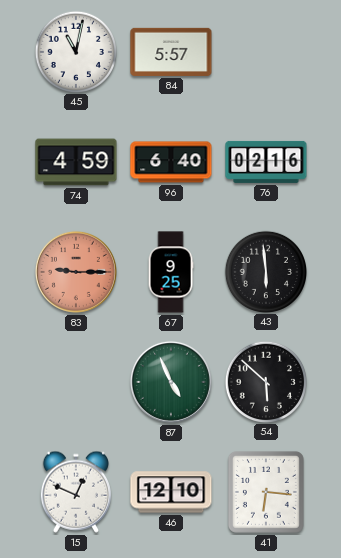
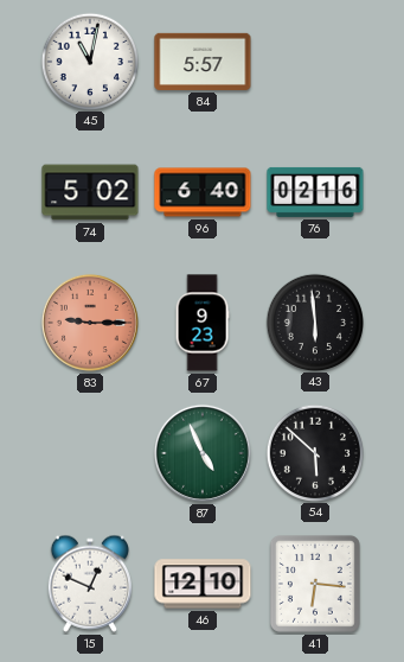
74: 4:59 -> 5:02 (90, 192)
67: 9:25 -> 9:23 (203, 323)
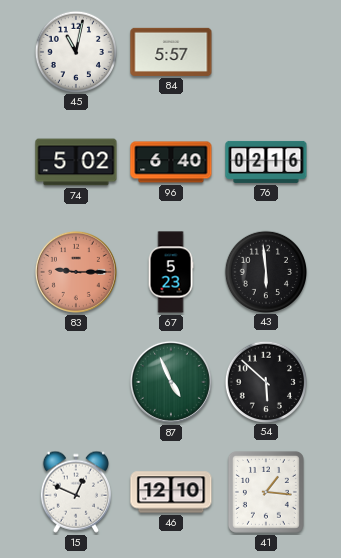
67: 9:23 -> 5:23 (171, 272)
41: 6:16 -> 1:16 (266, 492)
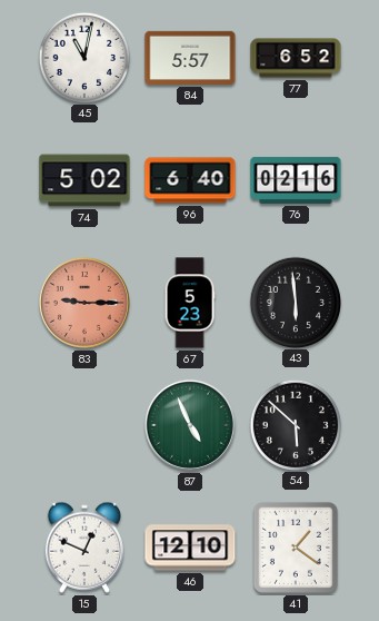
77: none -> 6:52 (296, 58)
41: 1:16 -> 1:21 (296, 548)
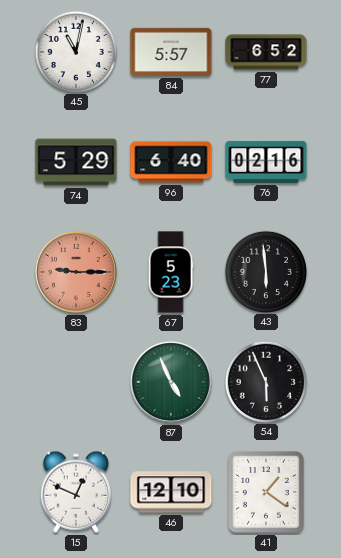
74: 5:02 -> 5:29 (76, 162)
54: 5:52 -> 5:56 (265, 381)
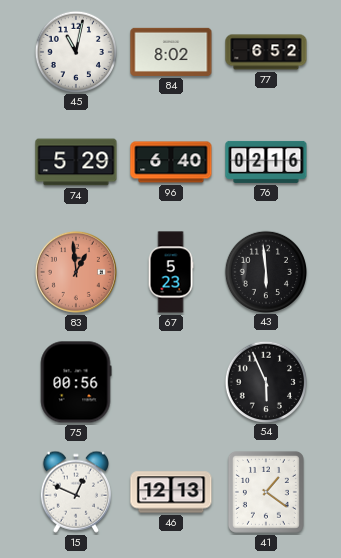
84: 5:57 -> 8:02 (171, 52)
83: 9:15 -> 12:59 (76, 272)
75: none -> 00:56 (76, 382)
87: 4:56 -> none (171, 382)
46: 12:10 -> 12:13 (171, 492)
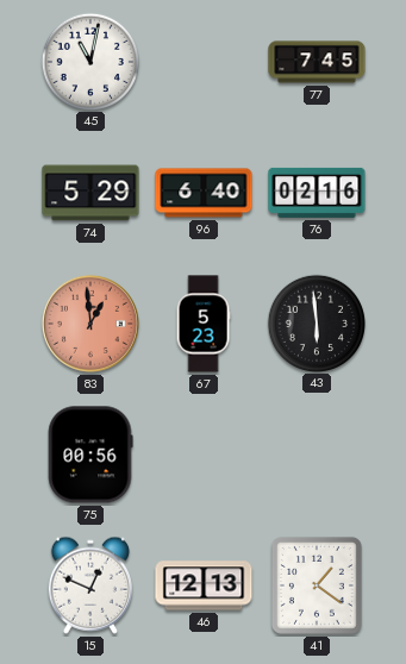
84: 8:02 -> none (171, 52)
77: 6:52 -> 7:45 (317, 62)
54: 5:56 -> none (265, 381)
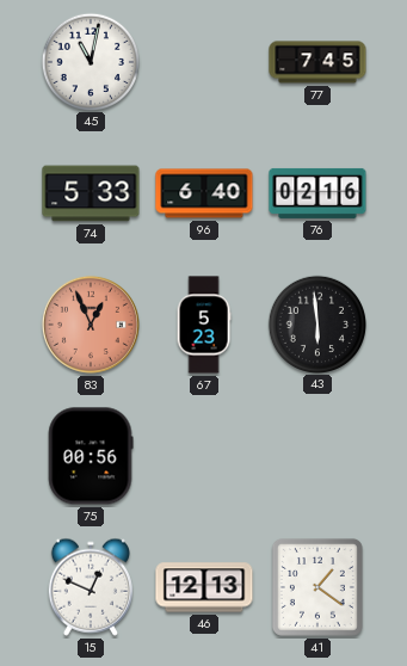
74: 5:29 -> 5:33 (91, 193)
83: 12:59 -> 12:56 (91, 325)
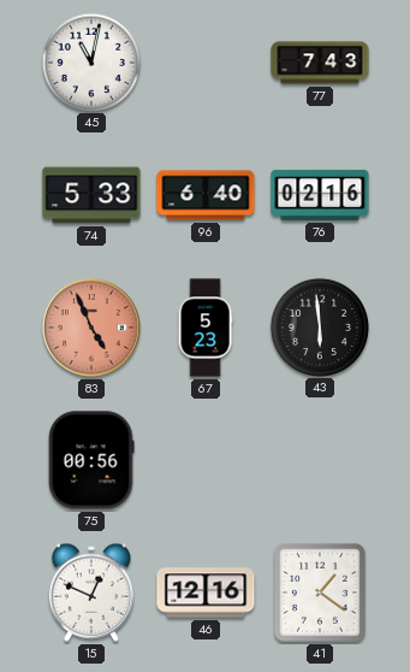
77: 7:45 -> 7:43 (320, 63)
83: 12:56 -> 4:56 (91, 328)
46: 12:13 -> 12:16 (206, 593)
